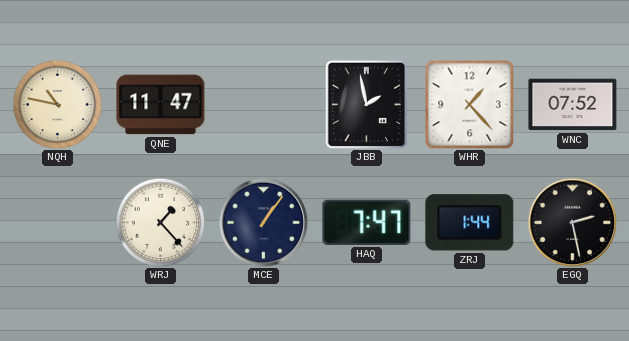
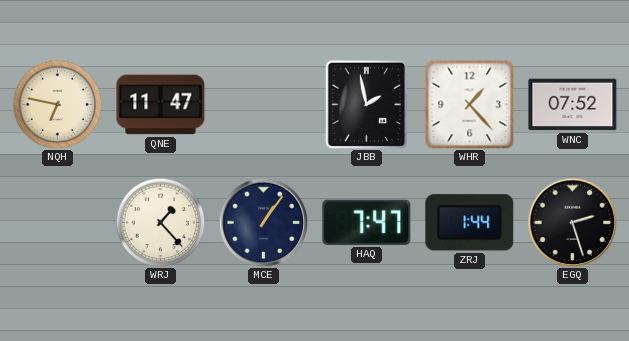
NQH: 10:47 -> 6:47 (57, 104)
EGQ: 2:28 -> 2:27 (572, 222)
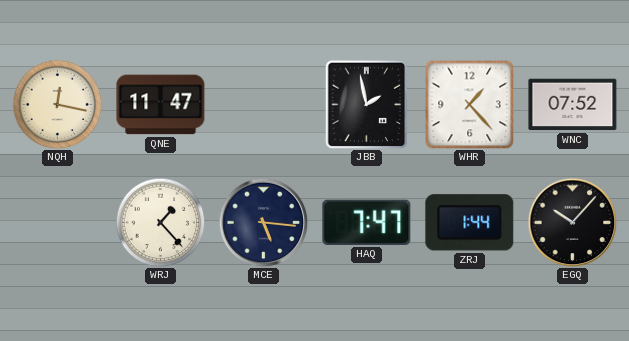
NQH: 6:47 -> 12:17 (57, 104)
MCE: 1:06 -> 5:16 (263, 222)
EGQ: 2:27 -> 10:07 (572, 222)
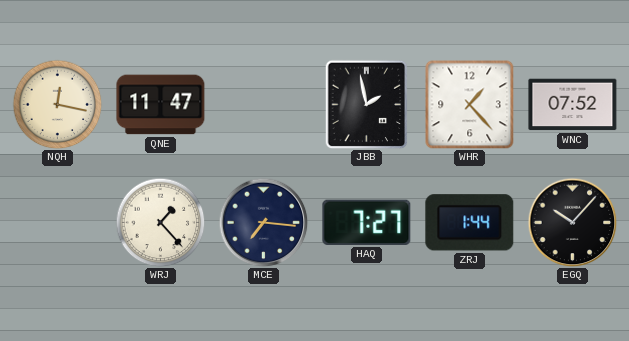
MCE: 5:16 -> 7:16 (263, 222)
HAQ: 7:47 -> 7:27 (367, 222)
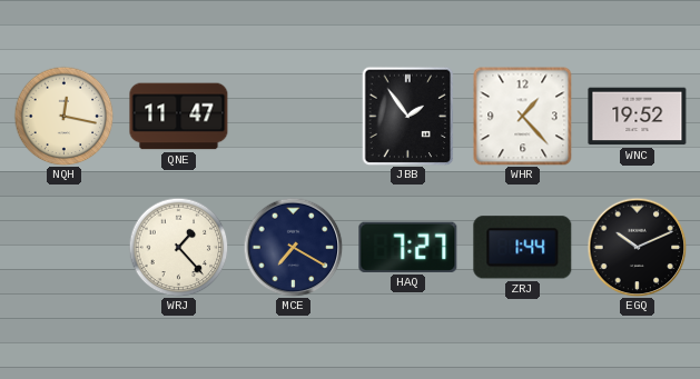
JBB: 1:58 -> 1:54 (408, 116)
WNC: 07:52 -> 19:52 (638, 117)
MCE: 7:16 -> 7:20 (293, 247)
EGQ: 10:07 -> 10:11 (637, 247)
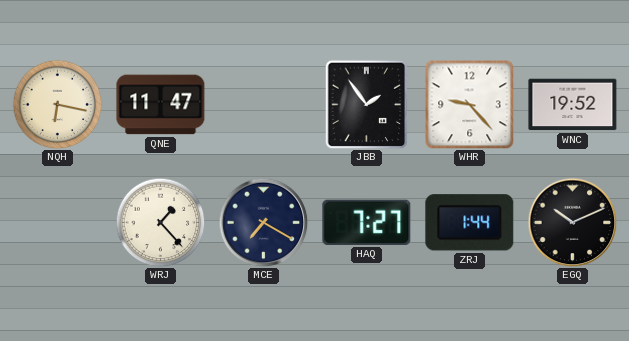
NQH: 12:17 -> 6:17 (57, 104)
WHR: 1:23 -> 9:23 (469, 104)
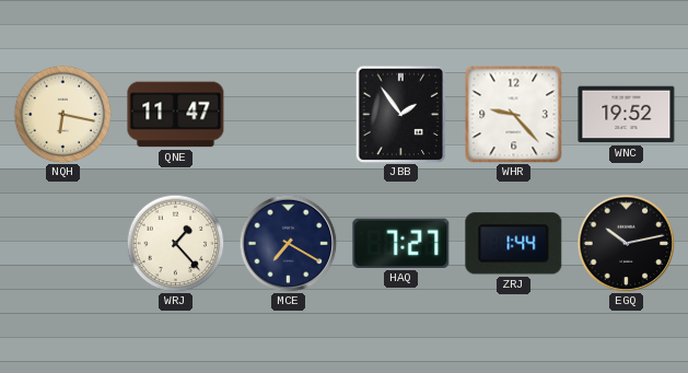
EGQ: 10:11 -> 10:13 (626, 243)
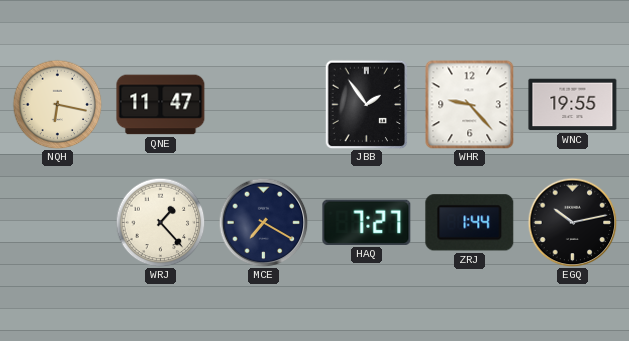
WNC: 19:52 -> 19:55 (573, 105)
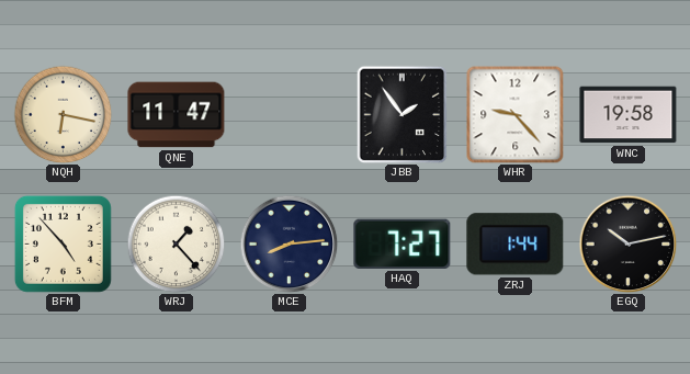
WNC: 19:55 -> 19:58 (629, 115)
BFM: none -> 4:53 (63, 243)
MCE: 7:20 -> 8:14 (289, 243)
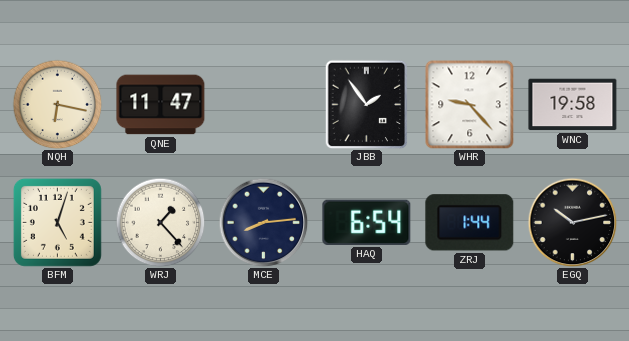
BFM: 4:53 -> 5:03 (57, 222)
HAQ: 7:27 -> 6:54 (367, 222)
